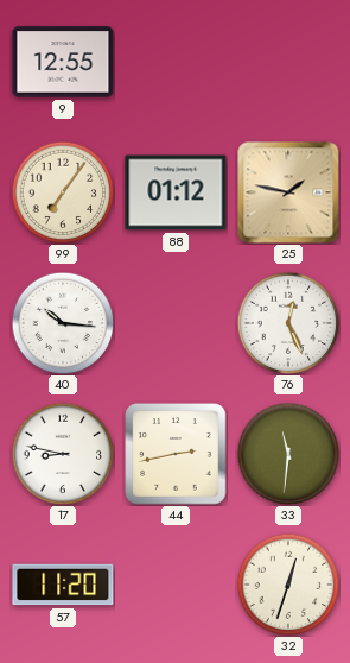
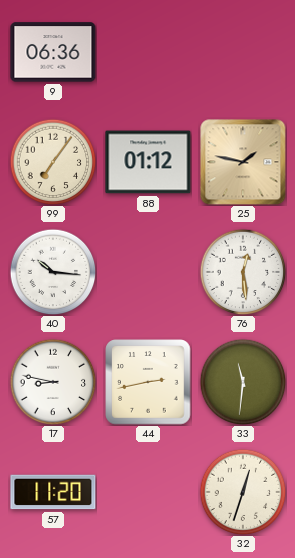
9: 12:55 -> 06:36 (53, 52)
76: 12:26 -> 12:29 (243, 272)
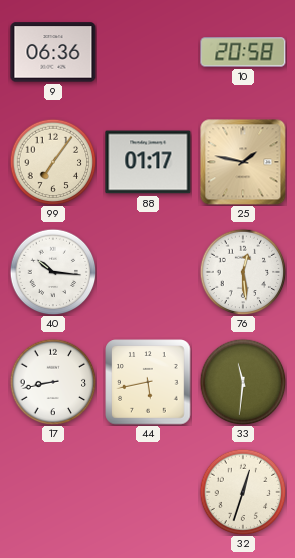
10: none -> 20:58 (243, 52)
88: 01:12 -> 01:17 (148, 162)
17: 8:47 -> 8:43 (53, 382)
44: 2:43 -> 5:43 (148, 382)
57: 11:20 -> none (53, 492)
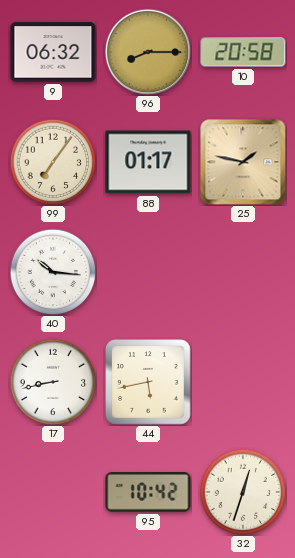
9: 06:36 -> 06:32 (53, 52)
96: none -> 8:15 (147, 51)
76: 12:29 -> none (243, 272)
33: 11:31 -> none (243, 382)
95: none -> 10:42 (148, 492)
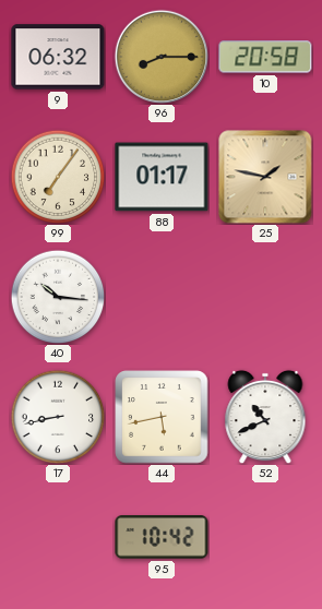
52: none -> 10:41 (265, 417)
32: 12:33 -> none (243, 492)
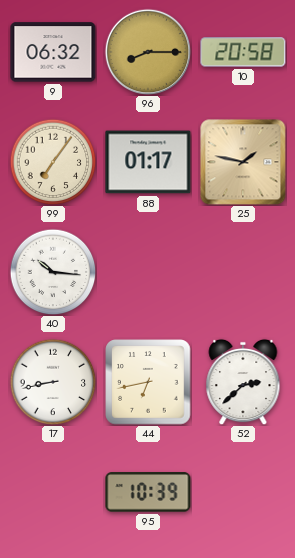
44: 5:43 -> 6:43 (148, 382)
52: 10:41 -> 2:38 (243, 382)
95: 10:42 -> 10:39 (148, 492)
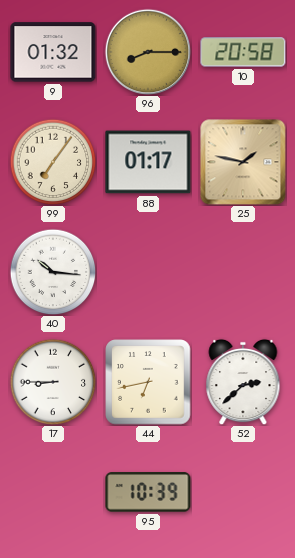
9: 06:32 -> 01:32 (53, 52)
17: 8:43 -> 8:45 (53, 382)
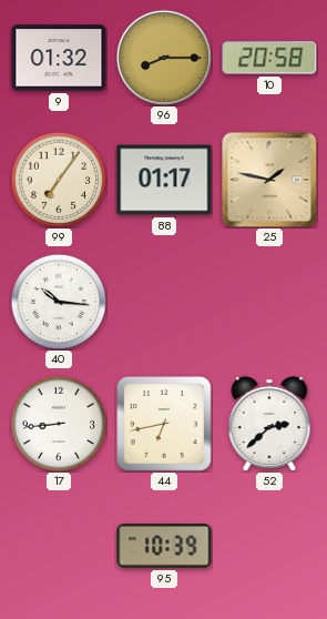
17: 8:45 -> 8:44 (59, 424)
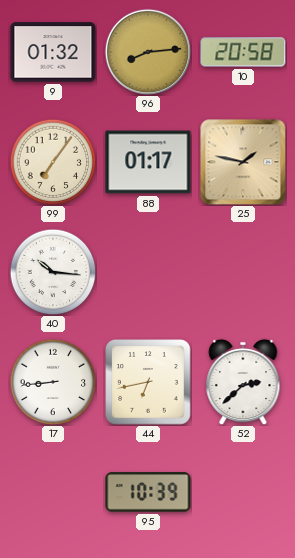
96: 8:15 -> 8:14 (147, 51)
